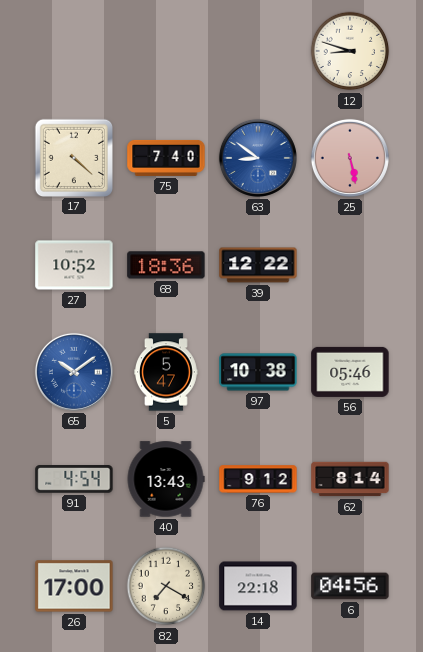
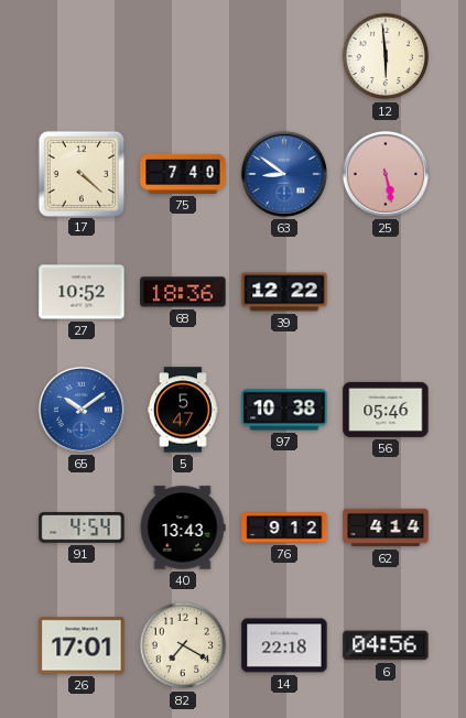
12: 8:48 -> 5:59 (386, 56)
62: 8:14 -> 4:14 (386, 527)
26: 17:00 -> 17:01 (82, 645)
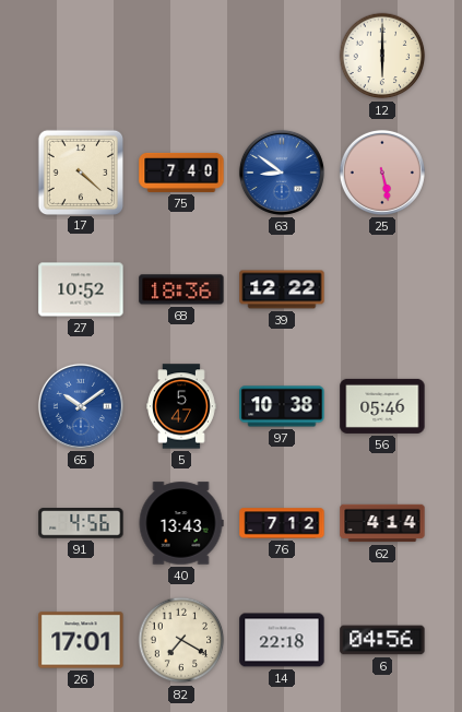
12: 5:59 -> 6:00 (382, 56)
91: 4:54 -> 4:56 (81, 523)
76: 9:12 -> 7:12 (282, 523)
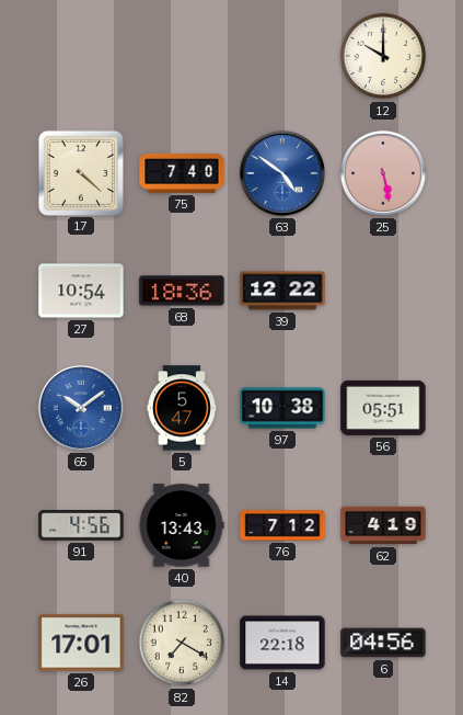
12: 6:00 -> 10:00 (383, 56)
63: 8:51 -> 4:51 (282, 173)
27: 10:52 -> 10:54 (81, 291)
56: 05:46 -> 05:51 (383, 408)
62: 4:14 -> 4:19 (383, 525)
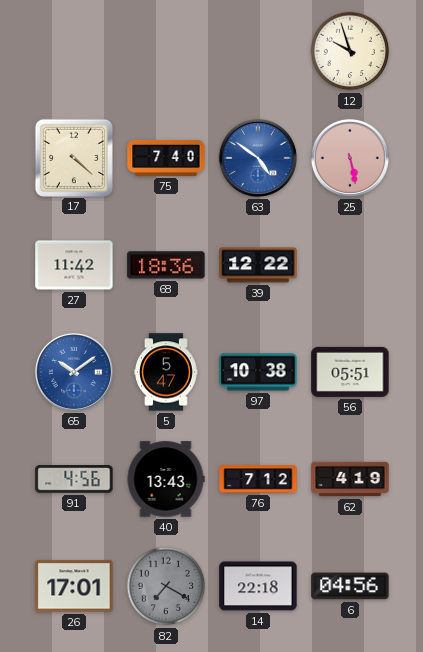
12: 10:00 -> 9:57 (350, 51)
27: 10:54 -> 11:42 (74, 265)
82 dial: cream -> grey (166, 586)
